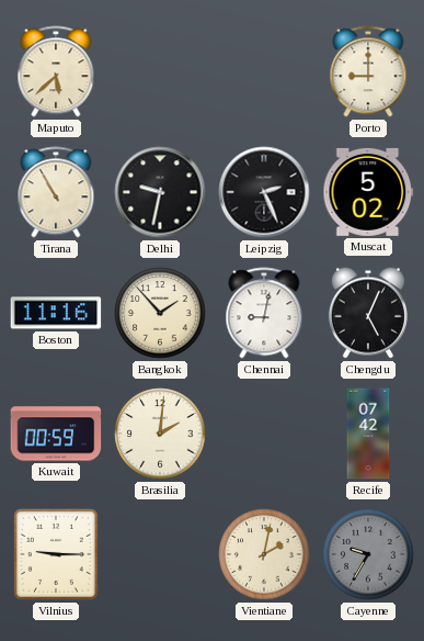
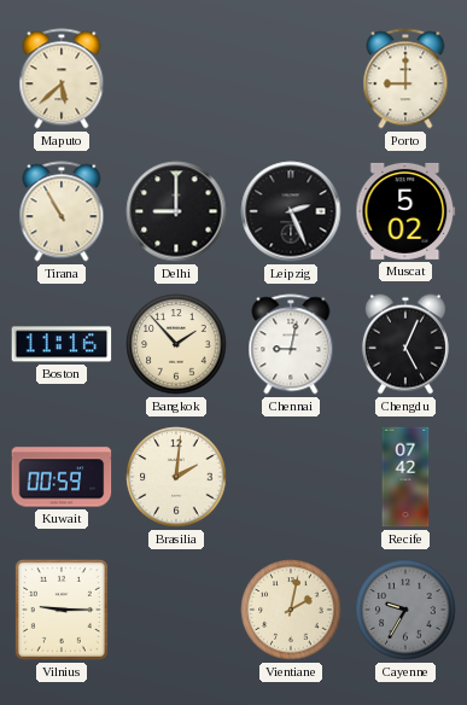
Delhi: 9:32 -> 9:00 (176, 211)
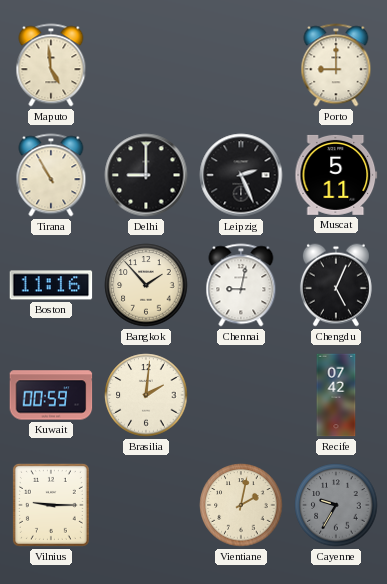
Maputo: 5:38 -> 4:59 (51, 65)
Muscat: 5:02 -> 5:11 (336, 175)
